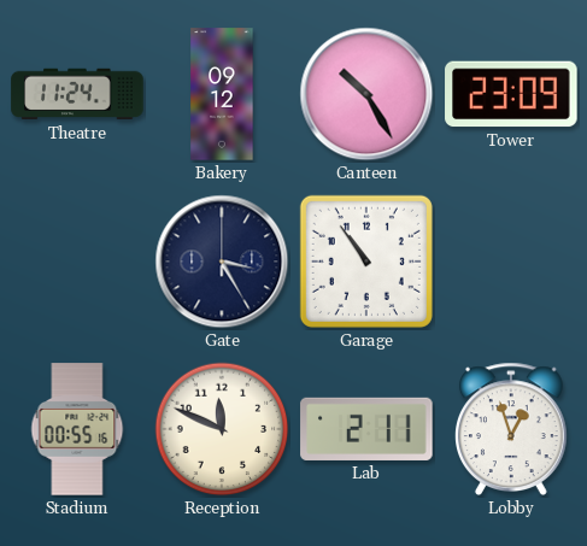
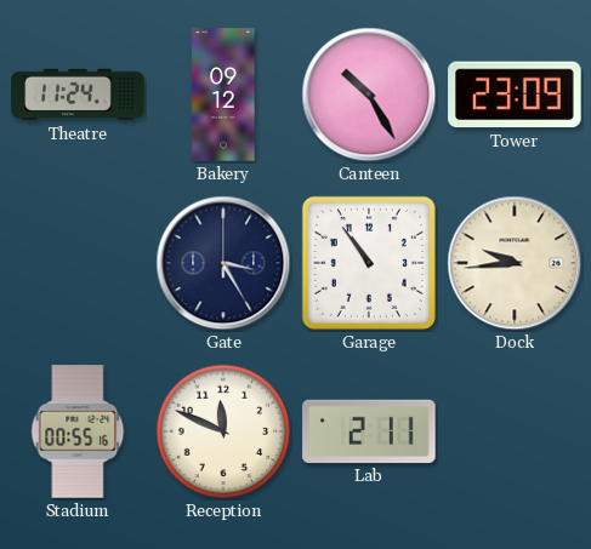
Dock: none -> 9:44 (515, 263)
Lobby: 12:57 -> none (512, 429)
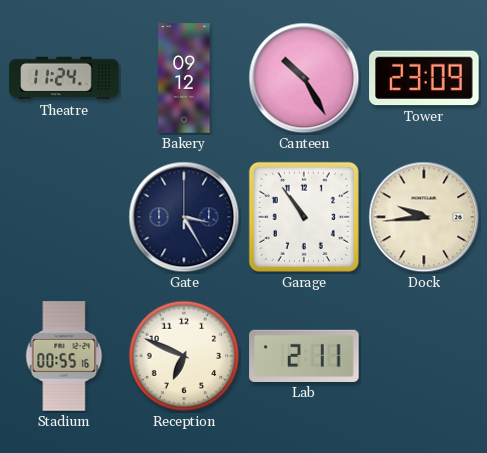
Reception: 11:49 -> 6:49 (184, 356)
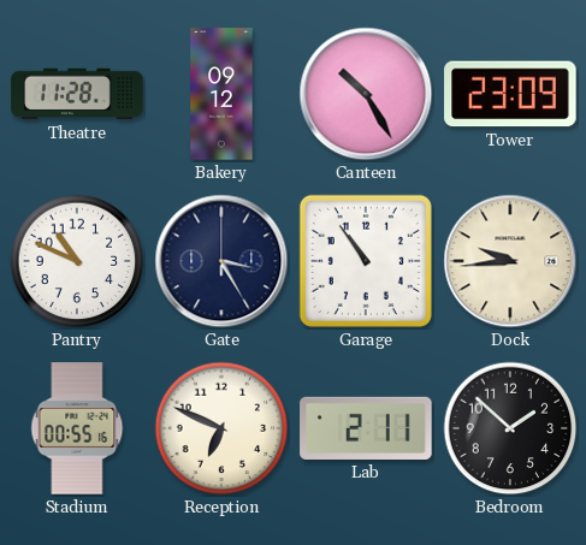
Theatre: 11:24 -> 11:28 (77, 94)
Pantry: none -> 10:49 (77, 261)
Bedroom: none -> 1:52 (510, 428)
